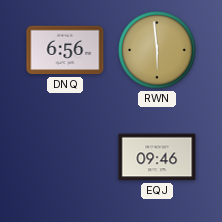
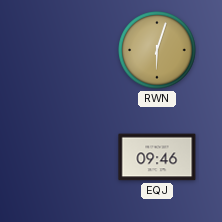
DNQ: 6:56 -> none (65, 50)
RWN: 5:59 -> 6:03 (157, 50)
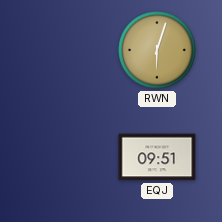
EQJ: 09:46 -> 09:51 (157, 157)
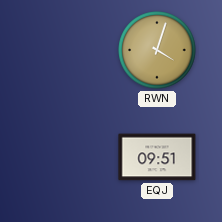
RWN: 6:03 -> 4:03 (157, 50)
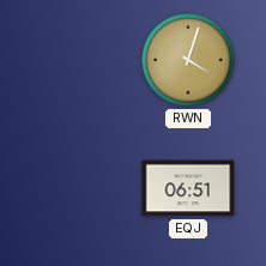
EQJ: 09:51 -> 06:51 (188, 188)
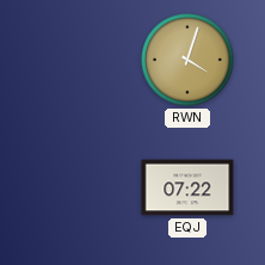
EQJ: 06:51 -> 07:22 (187, 187)
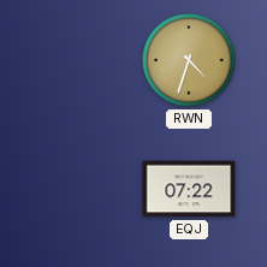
RWN: 4:03 -> 4:33 (189, 60)
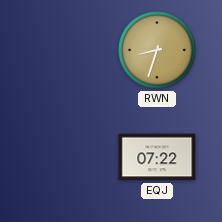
RWN: 4:33 -> 8:33 (157, 50)
